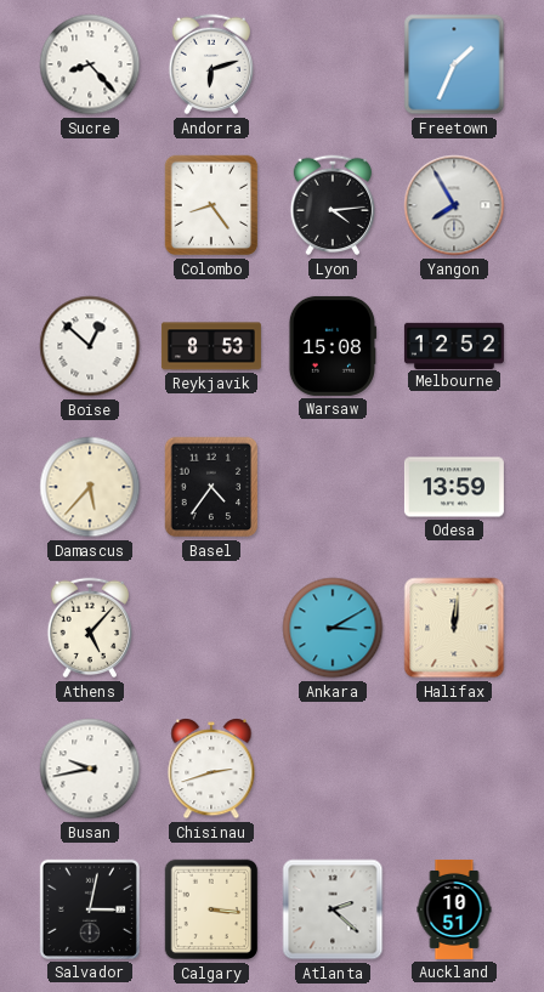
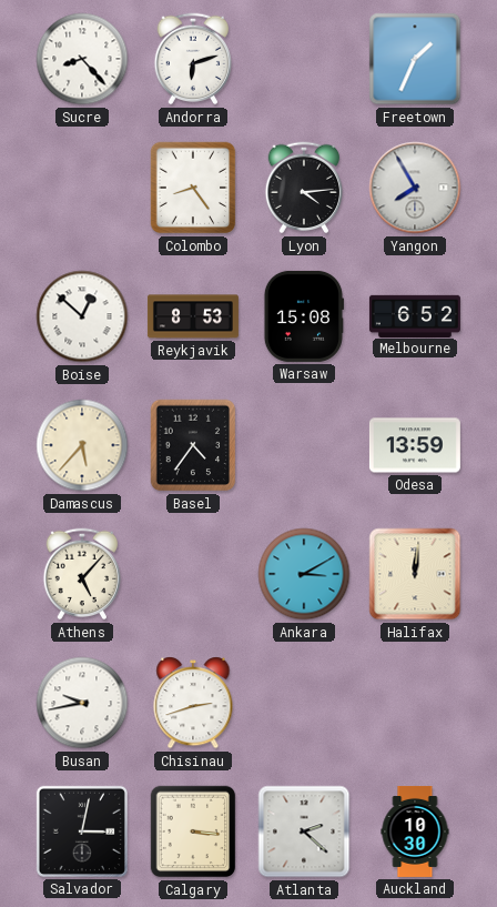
Melbourne: 12:52 -> 6:52 (415, 315)
Auckland: 10:51 -> 10:30 (415, 832)
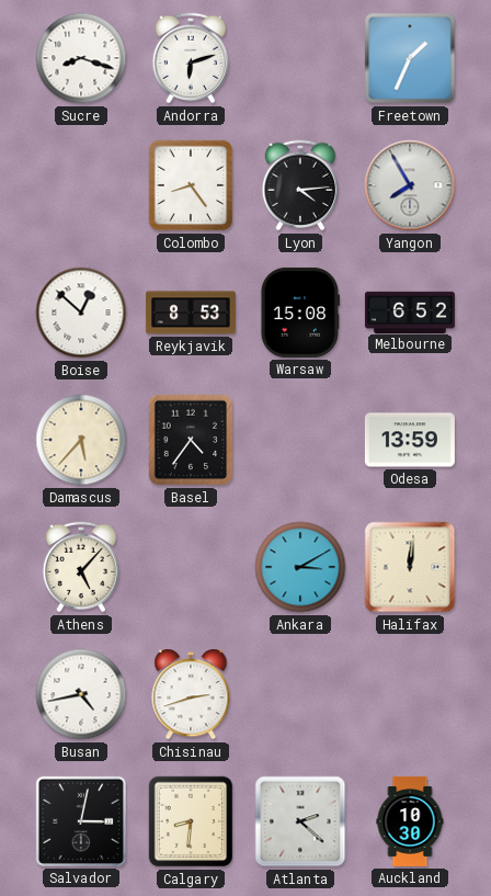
Sucre: 8:23 -> 8:18 (81, 58)
Busan: 9:43 -> 4:43 (81, 694)
Calgary: 3:16 -> 8:31 (191, 821)
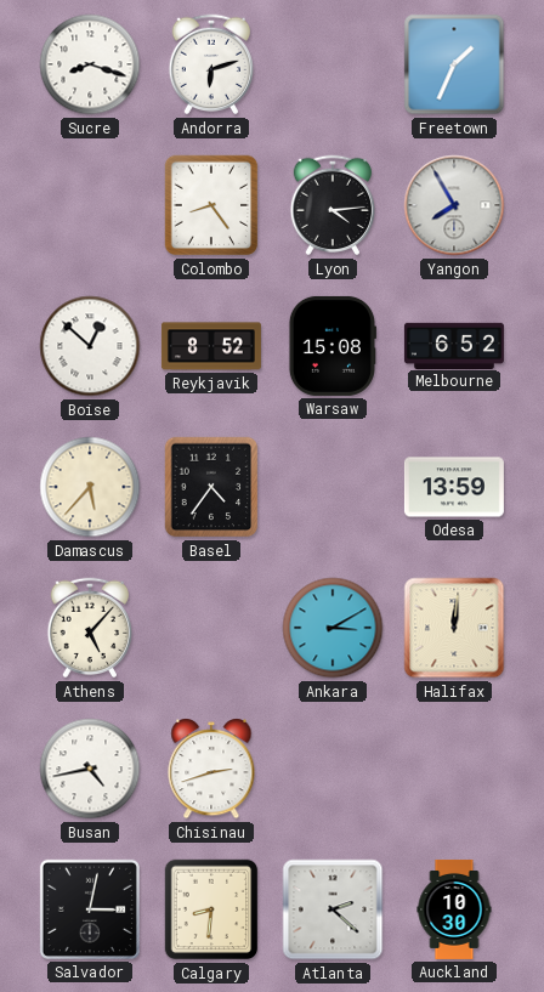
Reykjavik: 8:53 -> 8:52 (211, 346)
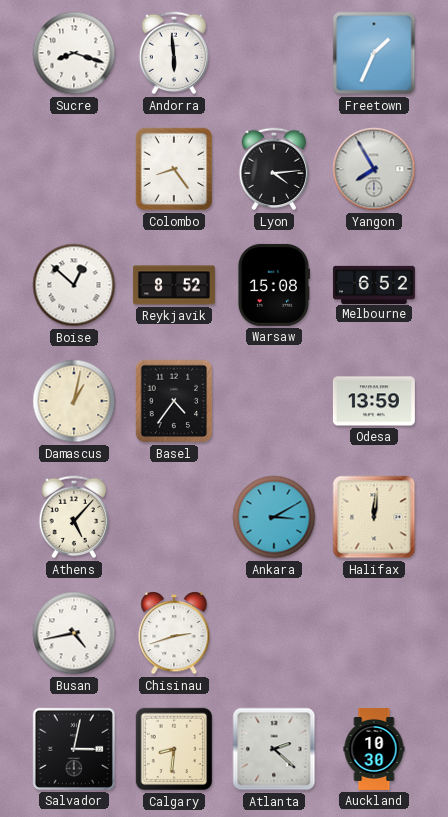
Andorra: 6:12 -> 5:59 (174, 53)
Damascus: 5:37 -> 1:02 (74, 401)
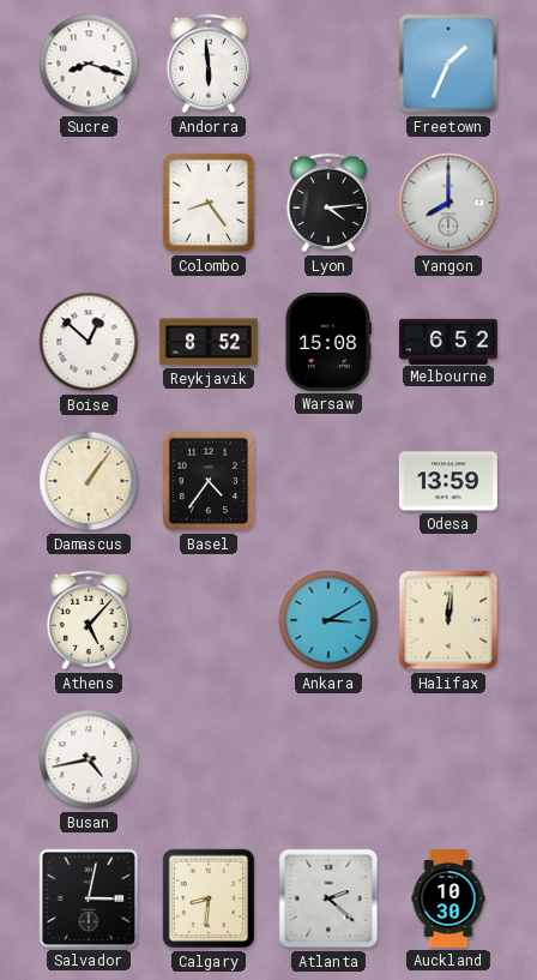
Yangon: 7:55 -> 8:00 (448, 203)
Damascus: 1:02 -> 1:06 (89, 481)
Chisinau: 2:42 -> none (174, 633)
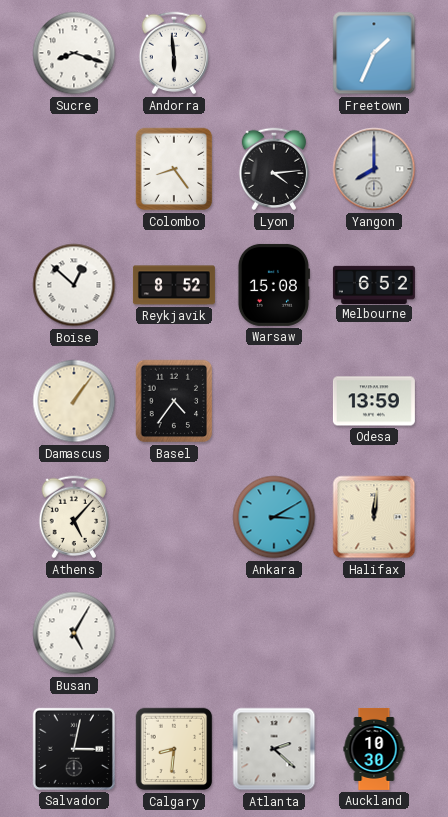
Busan: 4:43 -> 5:05 (74, 633)
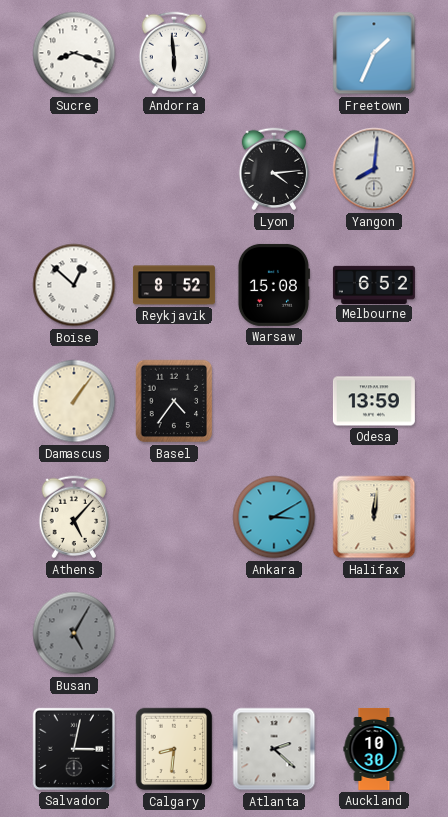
Colombo: 8:24 -> none (174, 169)
Yangon: 8:00 -> 8:01 (374, 169)
Busan dial: white -> grey (74, 633)
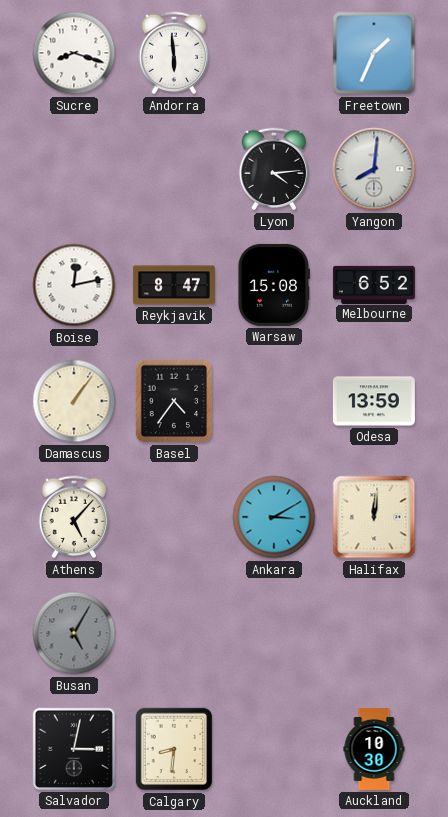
Boise: 12:52 -> 12:13 (74, 285)
Reykjavik: 8:52 -> 8:47 (174, 285)
Atlanta: 2:22 -> none (274, 749)
